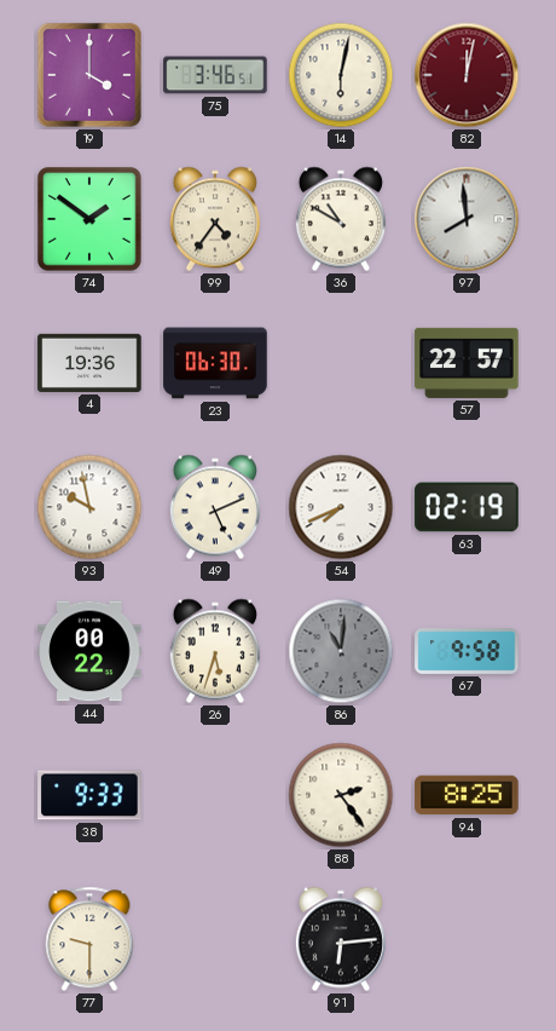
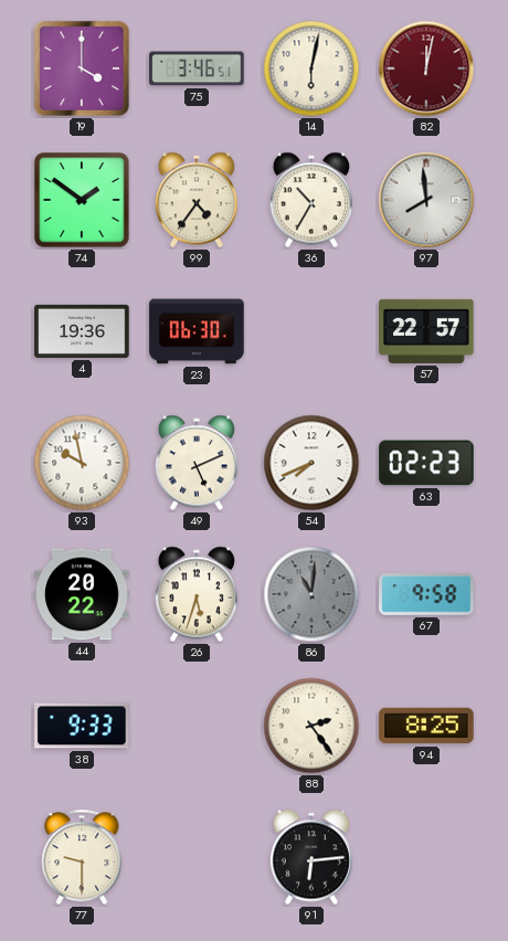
36: 10:50 -> 10:35 (311, 200)
63: 02:19 -> 02:23 (426, 463)
44: 00:22 -> 20:22 (82, 594)
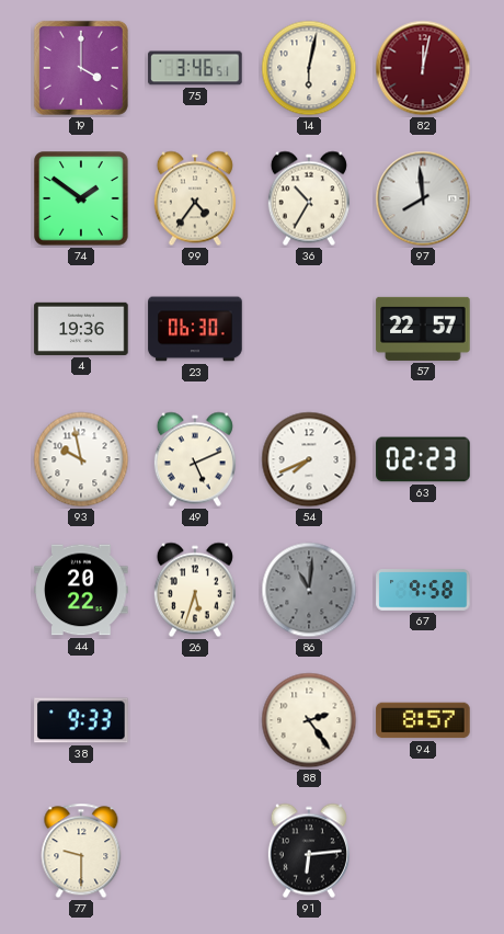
94: 8:25 -> 8:57 (423, 720)
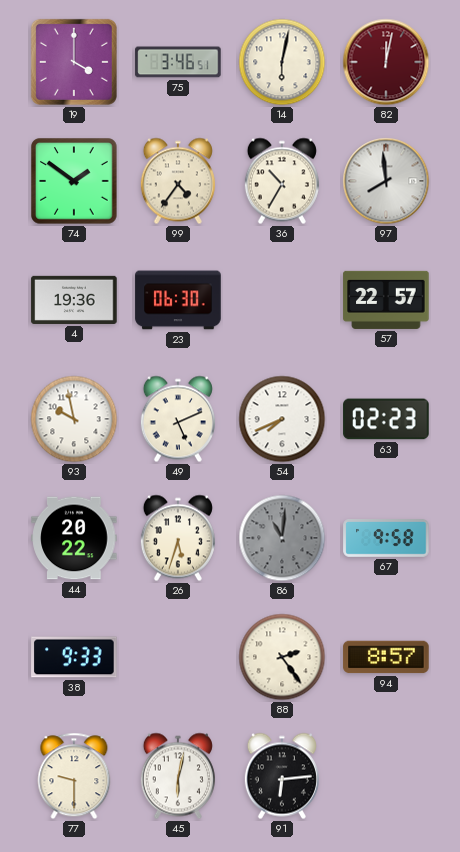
45: none -> 6:02 (178, 776)
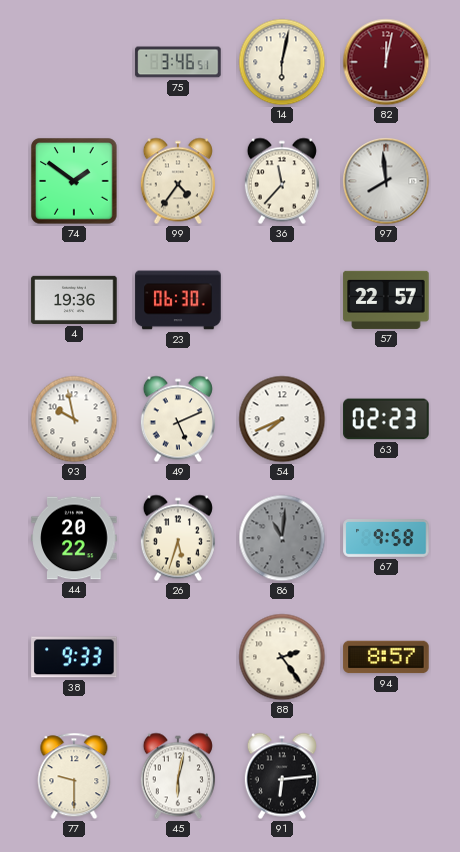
19: 4:00 -> none (74, 62)
36: 10:35 -> 11:37 (282, 181)
